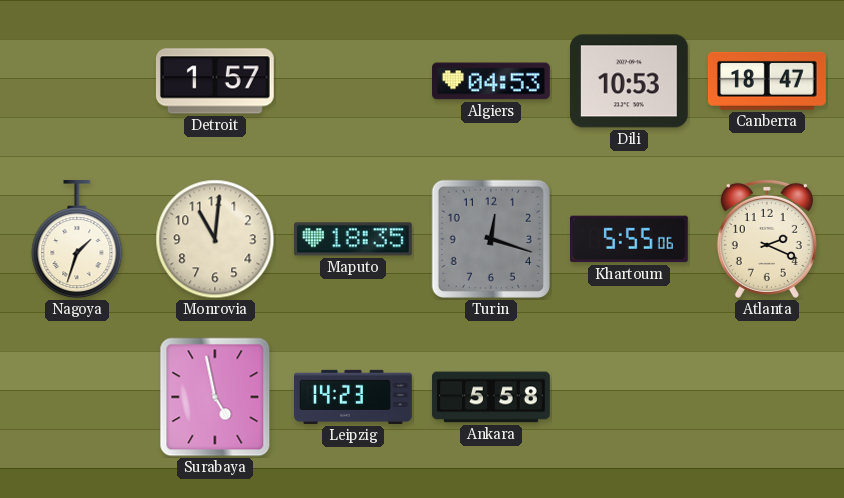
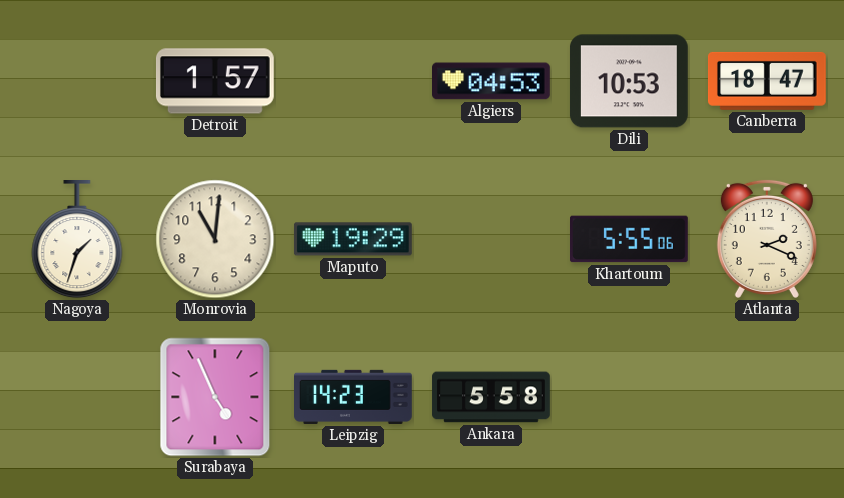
Maputo: 18:35 -> 19:29 (353, 239)
Turin: 12:18 -> none (491, 239)
Surabaya: 4:58 -> 4:56 (215, 397)
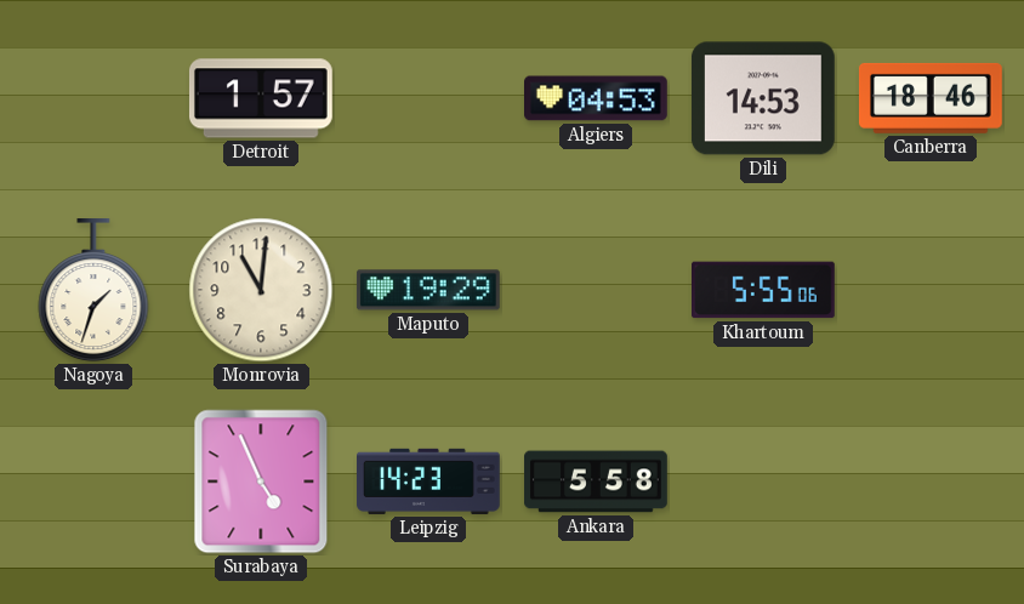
Dili: 10:53 -> 14:53 (763, 98)
Canberra: 18:47 -> 18:46 (931, 98)
Atlanta: 2:19 -> none (767, 239)
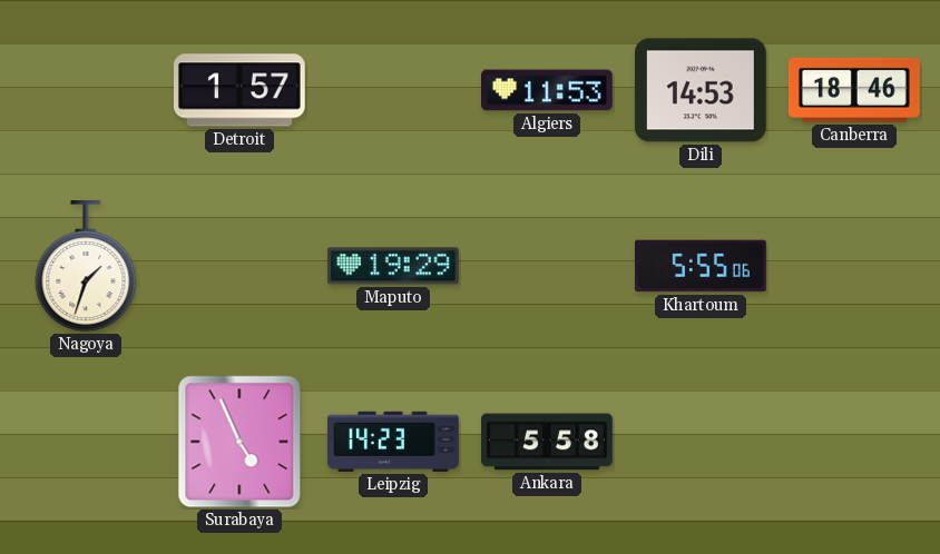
Algiers: 04:53 -> 11:53 (548, 90)
Monrovia: 11:01 -> none (261, 290)
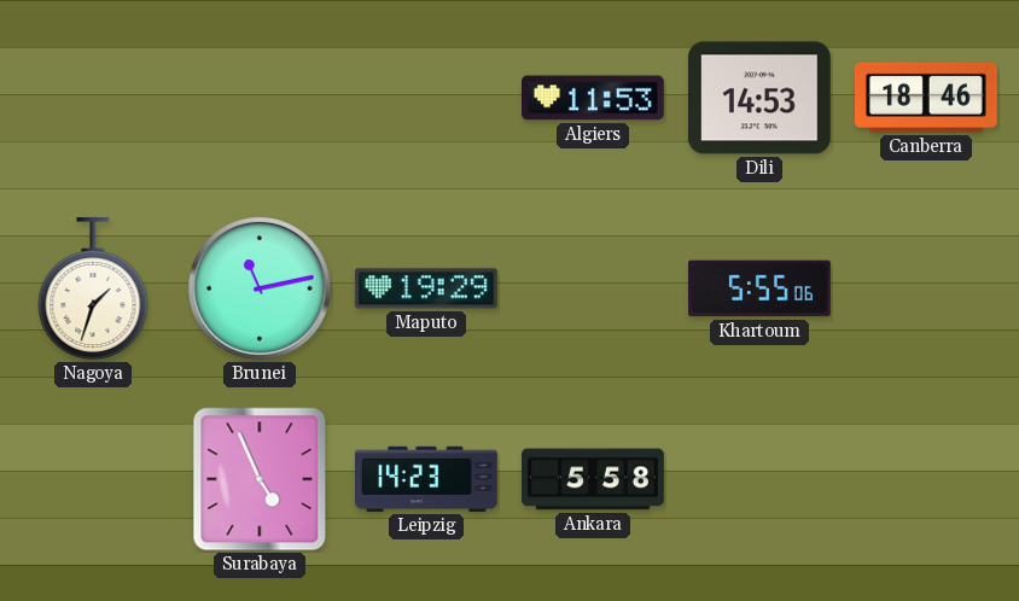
Detroit: 1:57 -> none (239, 90)
Brunei: none -> 11:13 (260, 288)
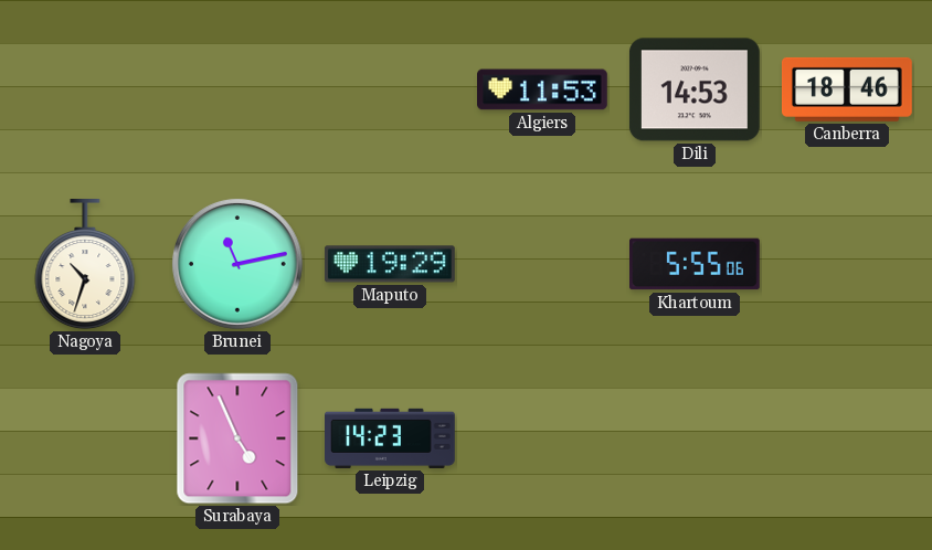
Nagoya: 1:33 -> 10:33 (85, 264)
Ankara: 5:58 -> none (593, 479)
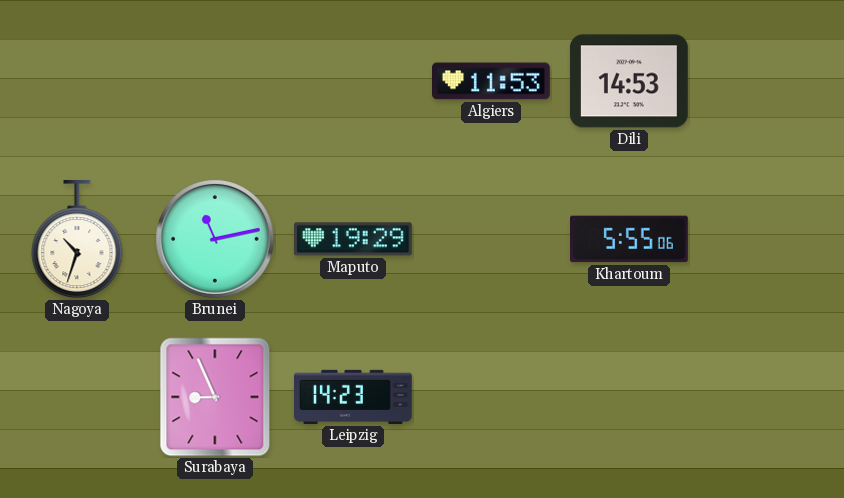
Canberra: 18:46 -> none (847, 89)
Surabaya: 4:56 -> 8:56 (215, 397)
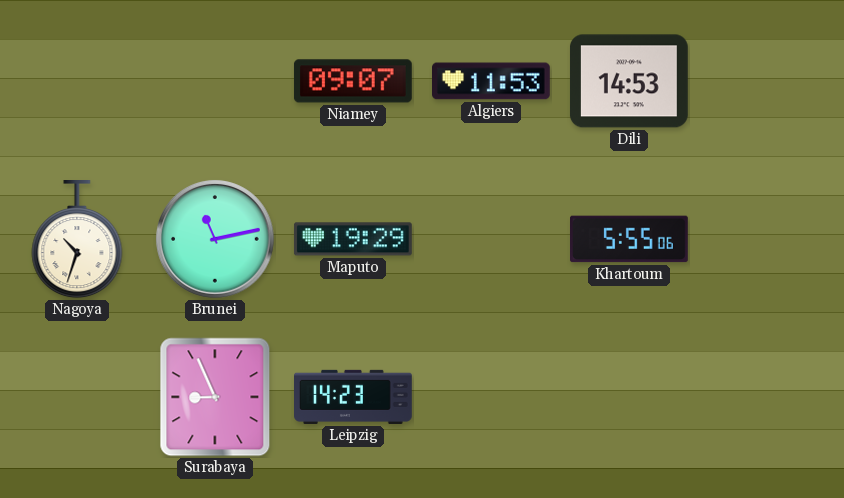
Niamey: none -> 09:07 (353, 81)
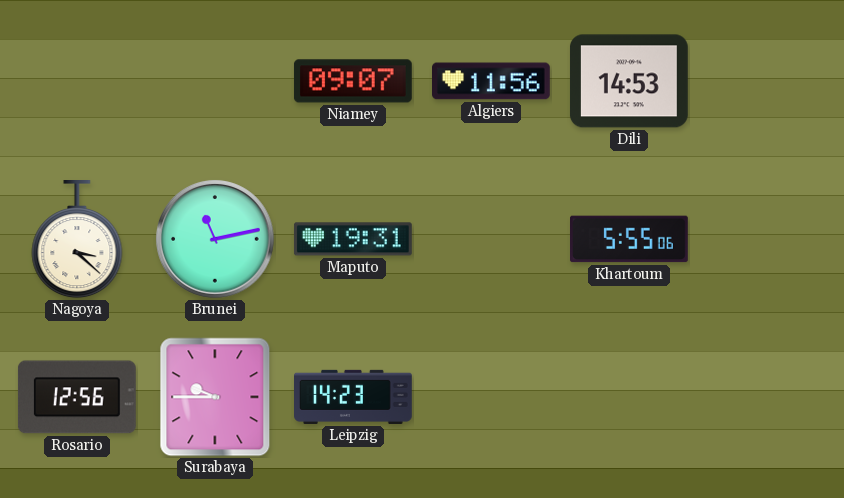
Algiers: 11:53 -> 11:56 (492, 81)
Nagoya: 10:33 -> 3:22 (77, 239)
Maputo: 19:29 -> 19:31 (353, 239)
Rosario: none -> 12:56 (77, 397)
Surabaya: 8:56 -> 9:45 (215, 397)
